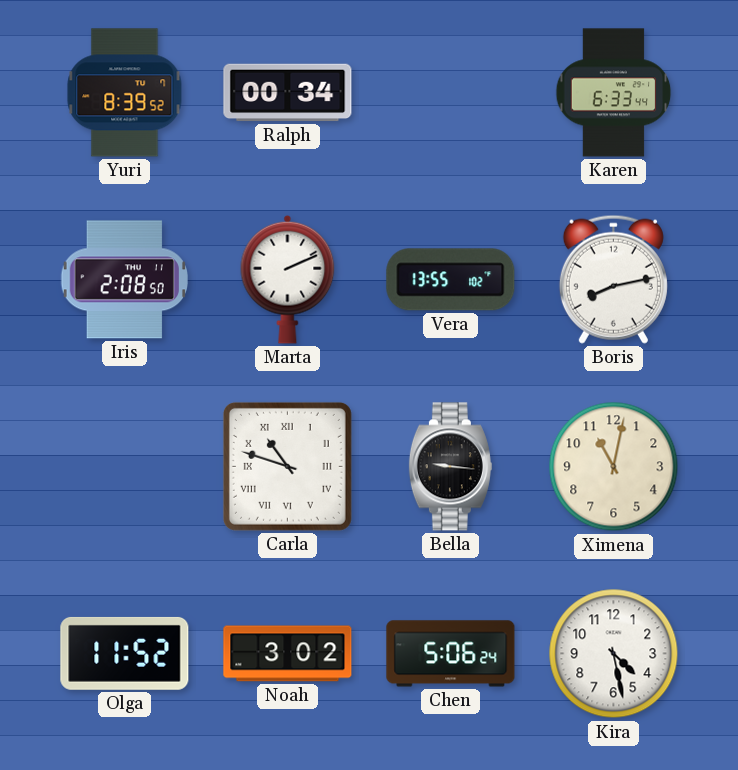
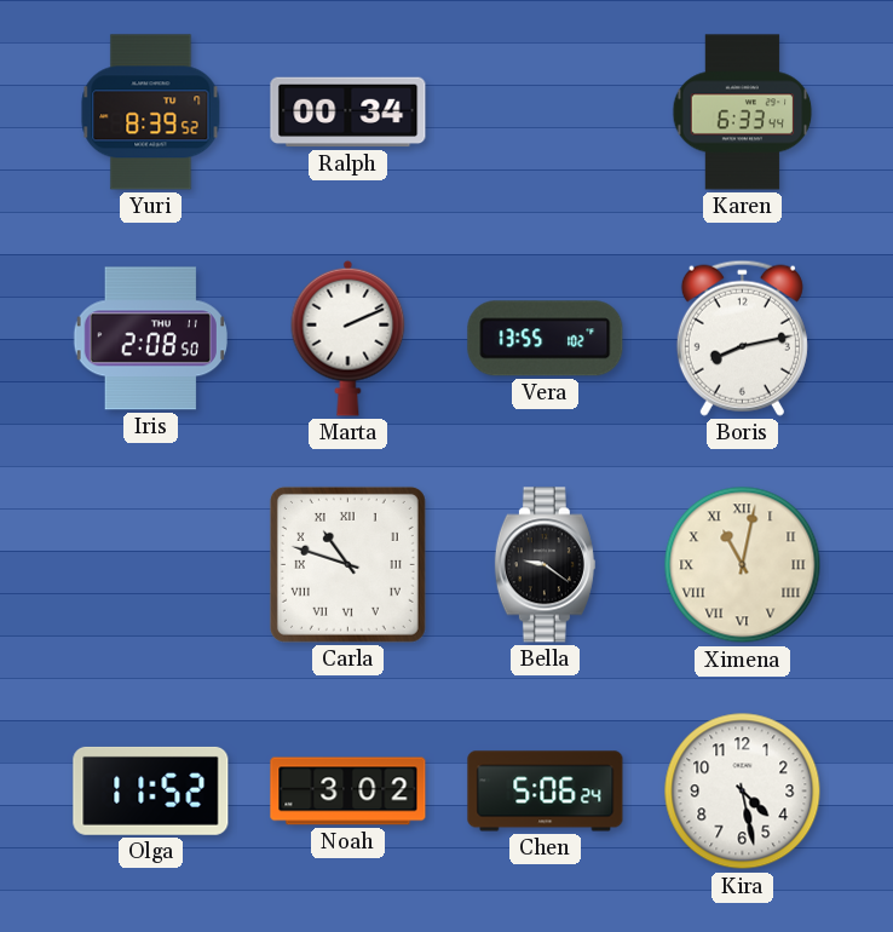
Bella: 9:16 -> 9:21 (545, 565)
Ximena numerals: Arabic -> Roman (743, 565)
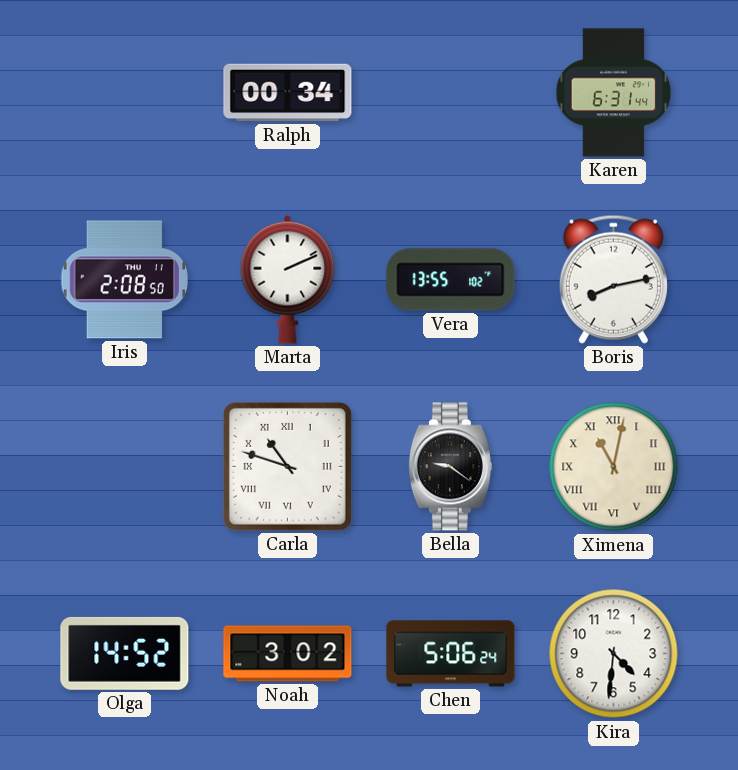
Yuri: 8:39 -> none (151, 113)
Karen: 6:33 -> 6:31 (614, 93)
Olga: 11:52 -> 14:52 (125, 653)
Kira: 4:28 -> 4:31 (614, 654)
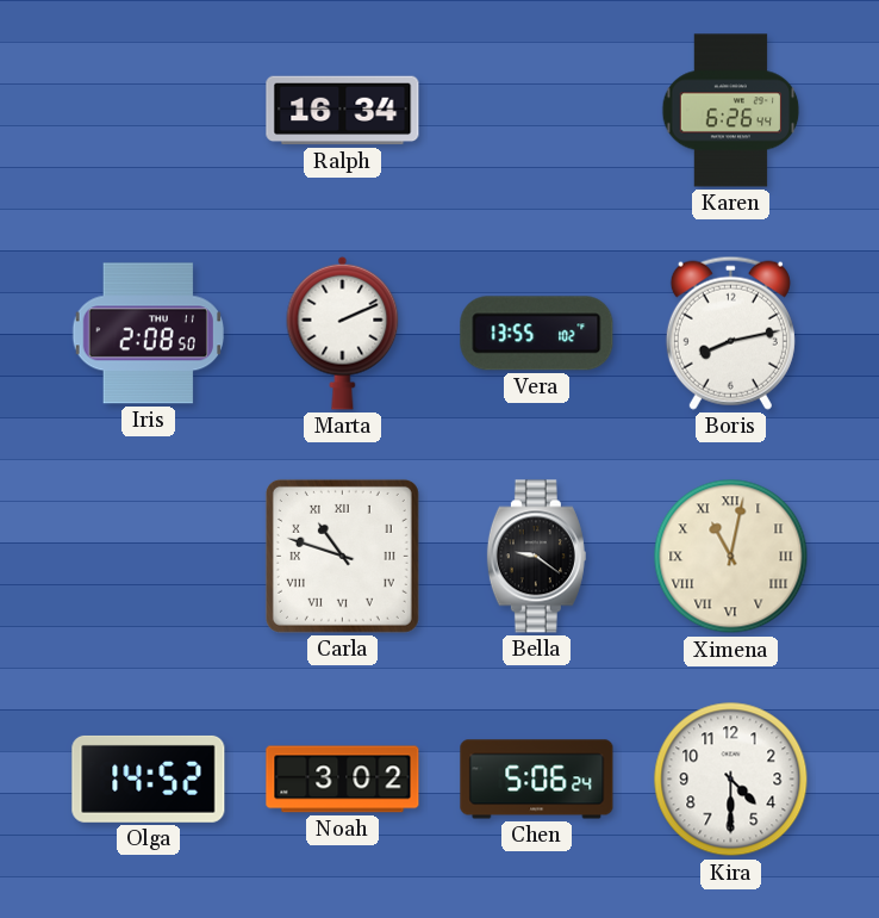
Ralph: 00:34 -> 16:34 (343, 111)
Karen: 6:31 -> 6:26 (731, 111)
Kira: 4:31 -> 4:30 (731, 780)
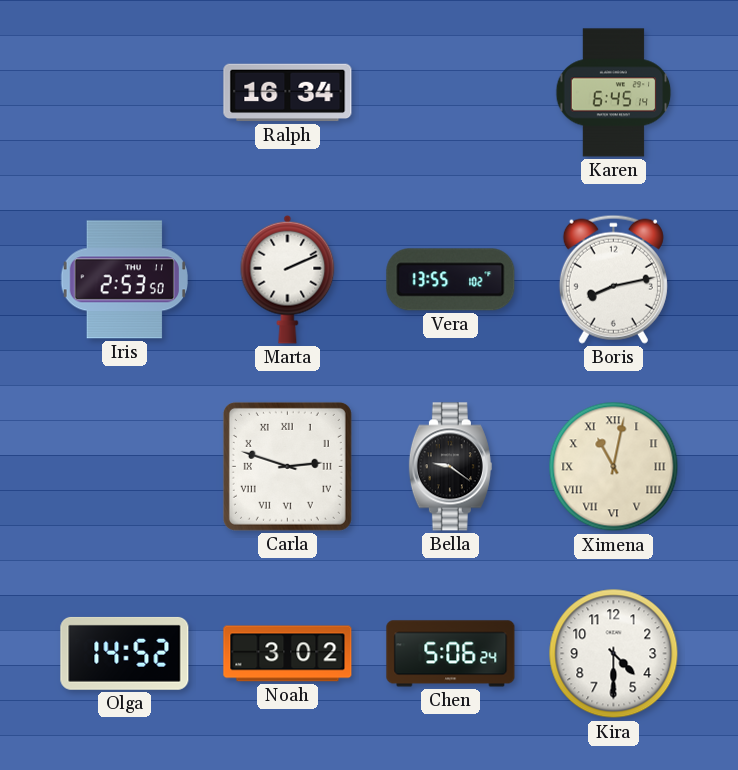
Karen: 6:26 -> 6:45 (614, 93)
Iris: 2:08 -> 2:53 (124, 280)
Carla: 10:48 -> 2:48 (287, 466)
